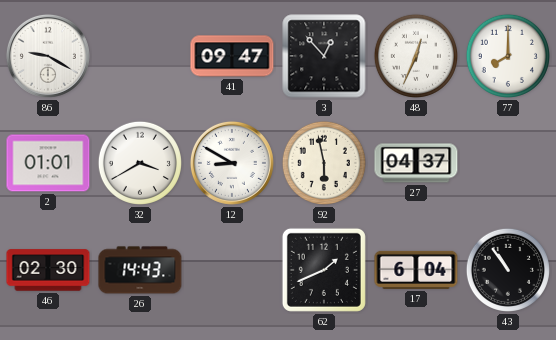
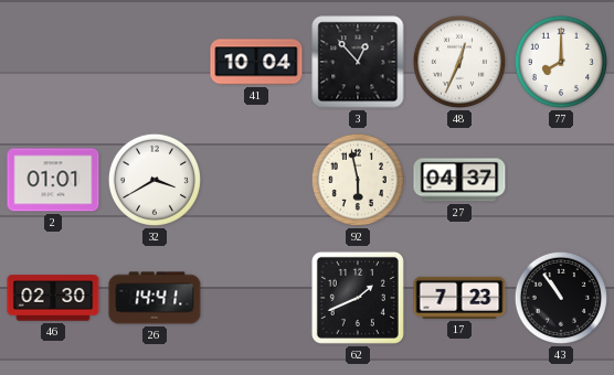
86: 9:20 -> none (48, 56)
41: 09:47 -> 10:04 (256, 62)
12: 8:50 -> none (232, 163)
26: 14:43 -> 14:41 (155, 298)
17: 6:04 -> 7:23 (459, 298)
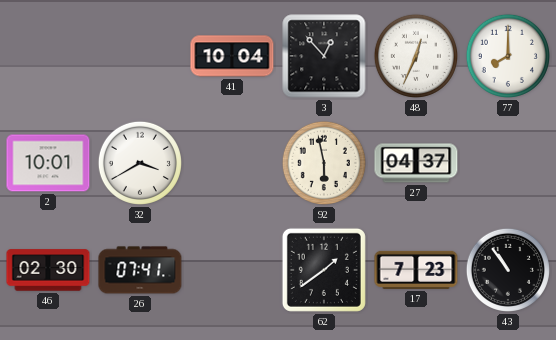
2: 01:01 -> 10:01 (48, 163)
26: 14:41 -> 07:41 (140, 270)
62: 1:41 -> 1:39 (324, 270)
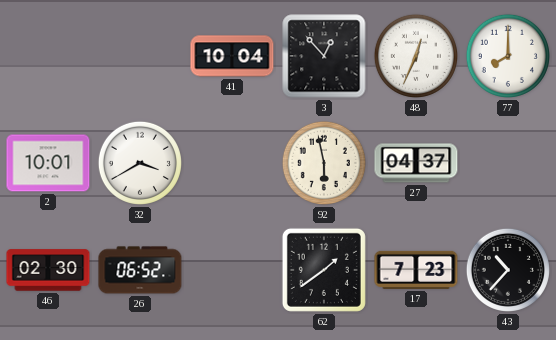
26: 07:41 -> 06:52 (140, 270)
43: 10:54 -> 10:37 (508, 270)
